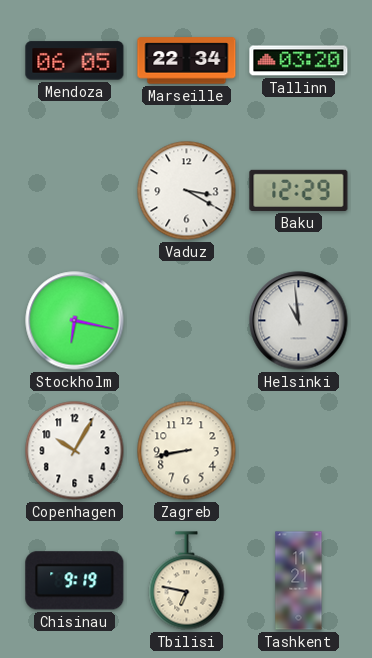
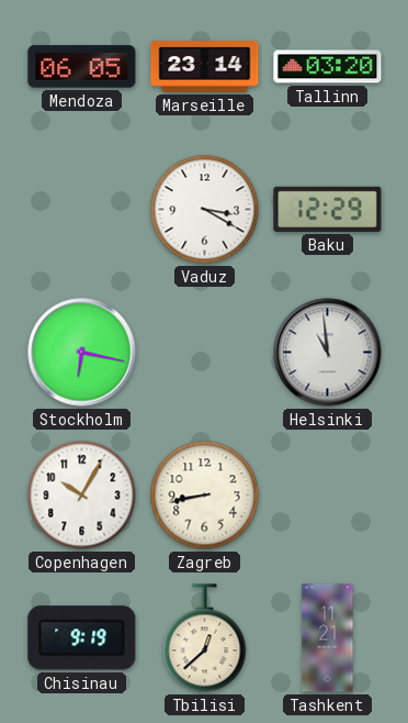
Marseille: 22:34 -> 23:14 (205, 67)
Tbilisi: 6:47 -> 12:38 (205, 638)
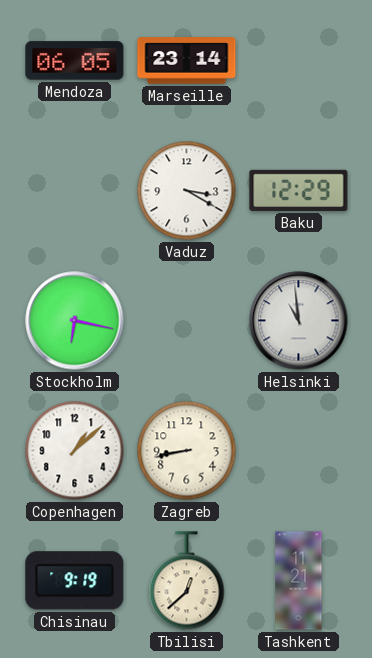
Tallinn: 03:20 -> none (328, 67)
Copenhagen: 10:05 -> 1:08 (75, 451)
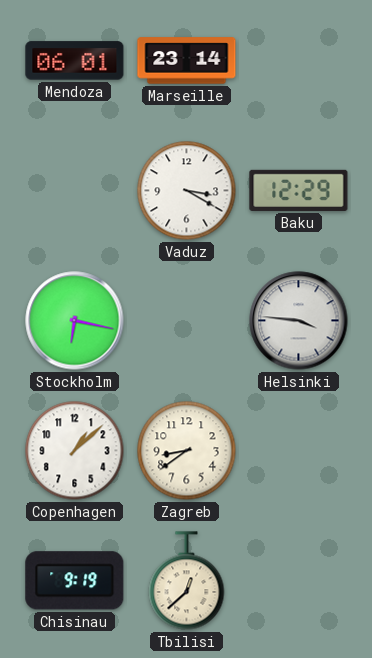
Mendoza: 06:05 -> 06:01 (75, 61)
Helsinki: 10:59 -> 3:46 (299, 321)
Zagreb: 8:43 -> 8:39 (187, 451)
Tashkent: 11:21 -> none (299, 581)
